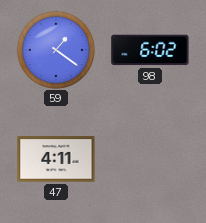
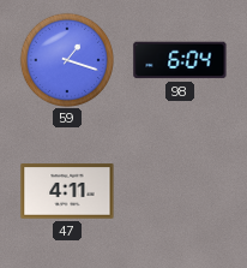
59: 1:21 -> 1:18 (66, 59)
98: 6:02 -> 6:04 (180, 60)
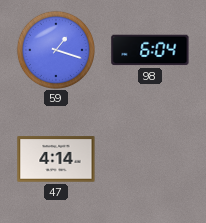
47: 4:11 -> 4:14 (56, 159)
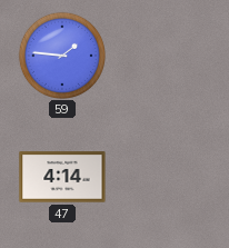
59: 1:18 -> 1:46 (61, 54)
98: 6:04 -> none (150, 50)
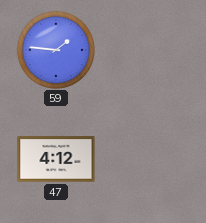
47: 4:14 -> 4:12 (56, 159)
